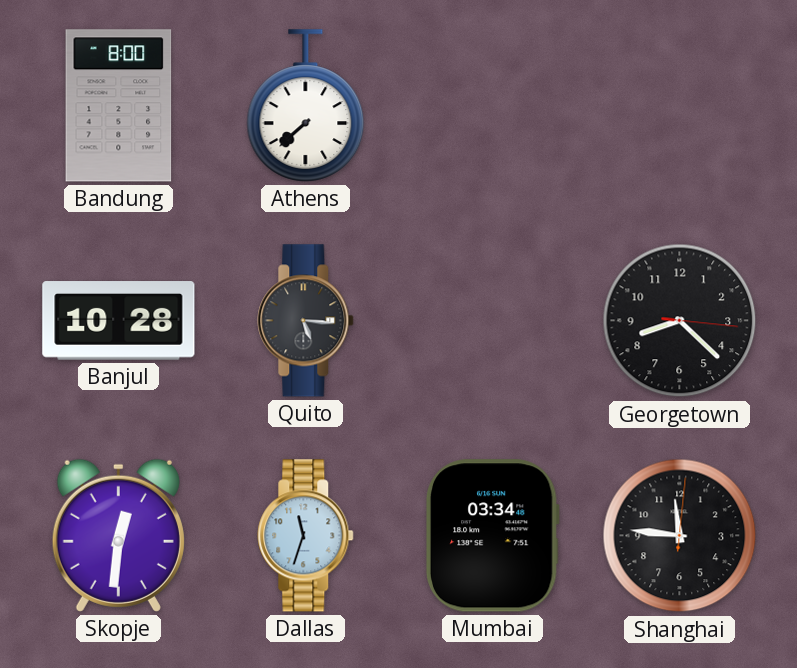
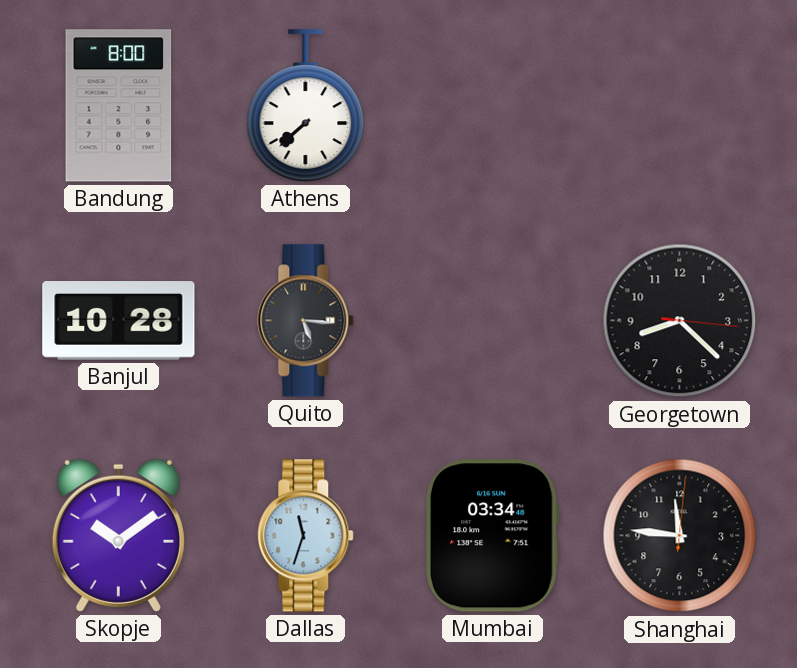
Skopje: 12:31 -> 10:09 (118, 535)
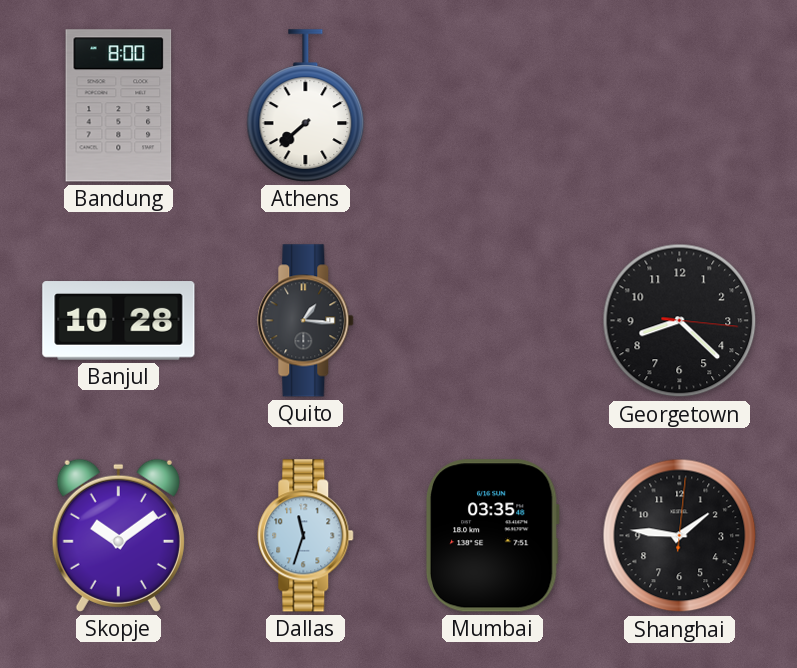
Quito: 5:16 -> 1:16 (306, 321)
Mumbai: 03:34 -> 03:35 (492, 536)
Shanghai: 11:46 -> 1:46 (680, 536)
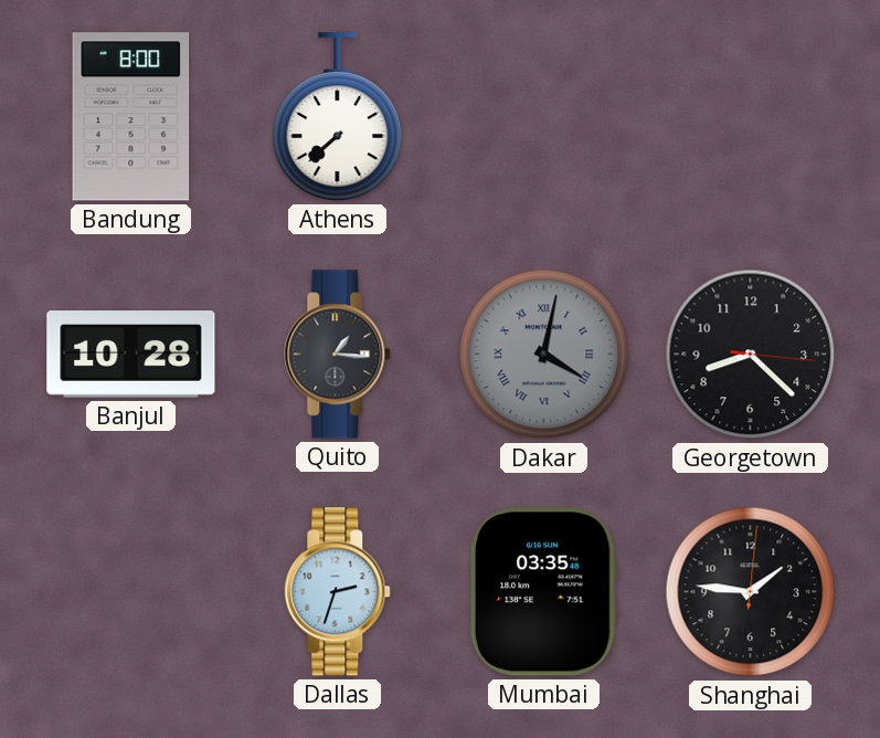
Dakar: none -> 4:02 (544, 355)
Skopje: 10:09 -> none (118, 535)
Dallas: 11:33 -> 2:33 (338, 592)
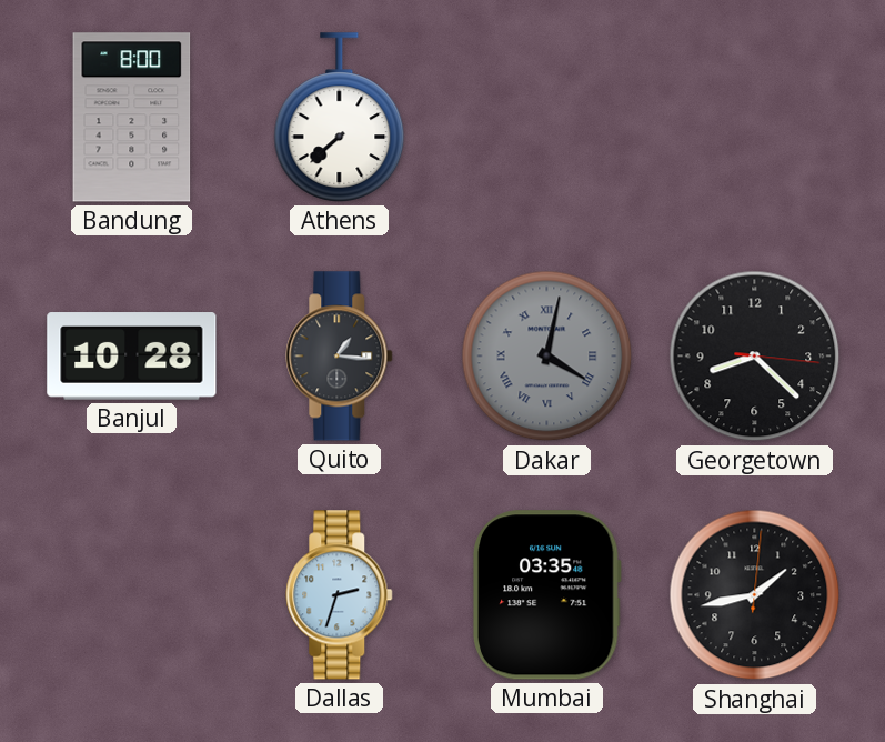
Shanghai: 1:46 -> 1:43 (755, 595)
